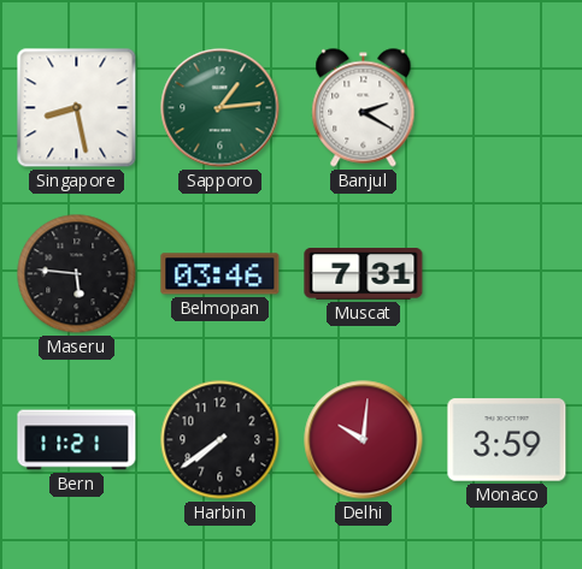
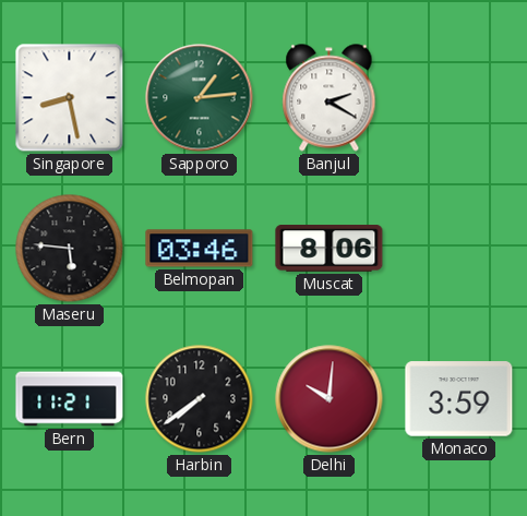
Muscat: 7:31 -> 8:06 (330, 249)
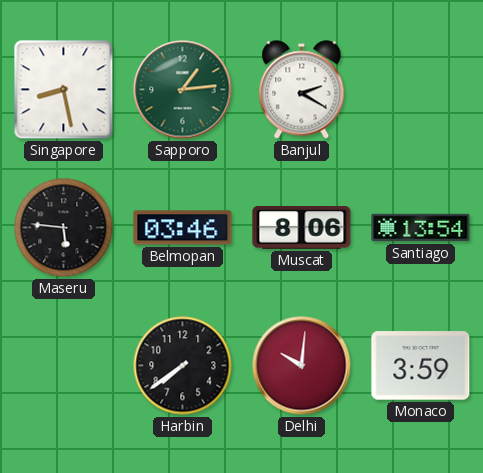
Santiago: none -> 13:54 (421, 228)
Bern: 11:21 -> none (70, 399)
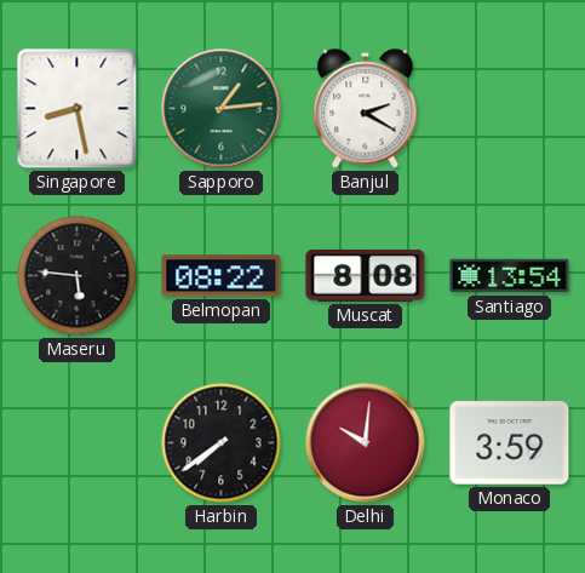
Belmopan: 03:46 -> 08:22 (222, 276)
Muscat: 8:06 -> 8:08 (366, 276)
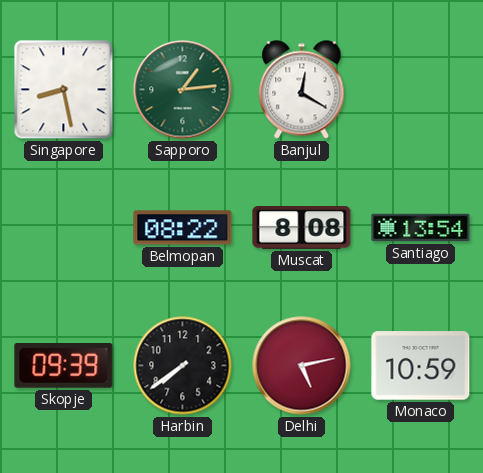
Banjul: 2:20 -> 12:20 (302, 90)
Maseru: 5:46 -> none (78, 276)
Skopje: none -> 09:39 (64, 366)
Delhi: 10:01 -> 5:13 (302, 366)
Monaco: 3:59 -> 10:59 (421, 366)
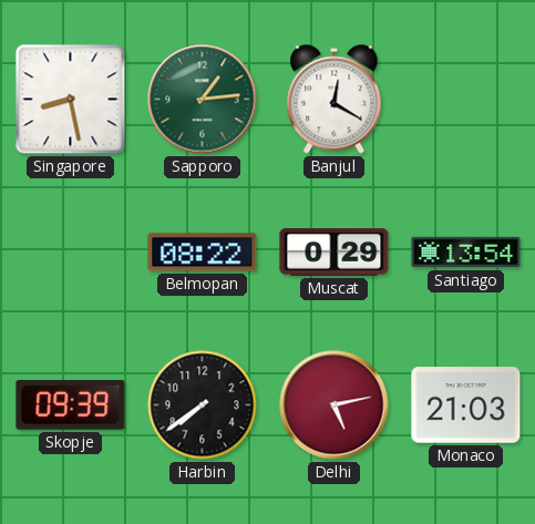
Muscat: 8:08 -> 0:29 (335, 253)
Monaco: 10:59 -> 21:03 (466, 405)
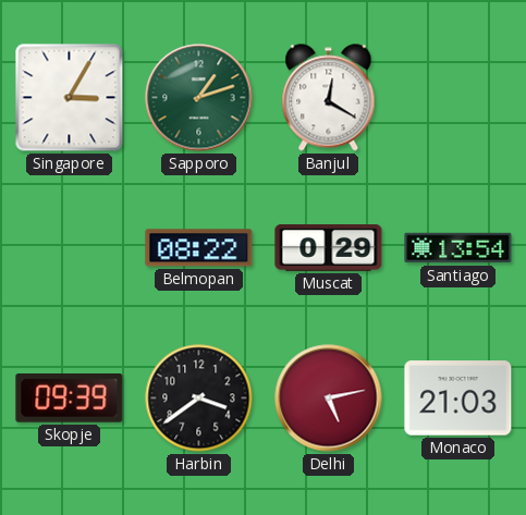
Singapore: 8:28 -> 3:05 (70, 98)
Sapporo: 1:14 -> 1:12 (199, 98)
Harbin: 7:39 -> 3:39 (199, 398)
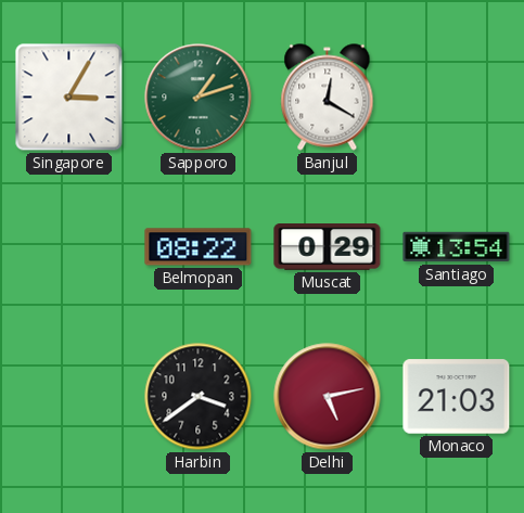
Skopje: 09:39 -> none (70, 398)
